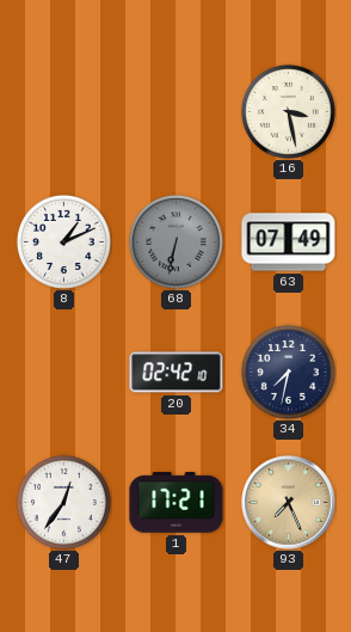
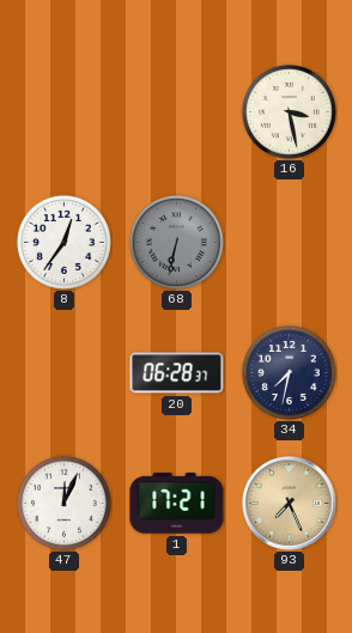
8: 1:11 -> 12:36 (63, 242)
63: 07:49 -> none (289, 243)
20: 02:42 -> 06:28 (177, 373)
47: 12:36 -> 12:04 (63, 503)
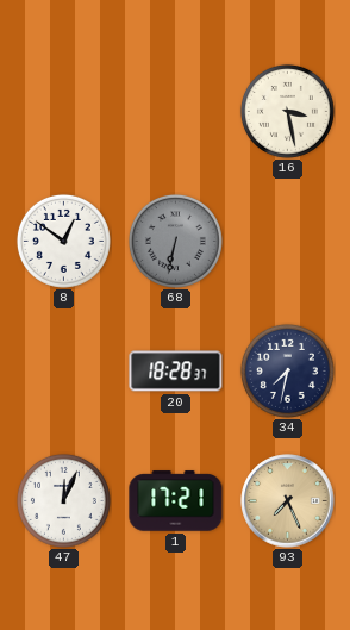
8: 12:36 -> 12:51 (63, 241)
20: 06:28 -> 18:28 (176, 372)
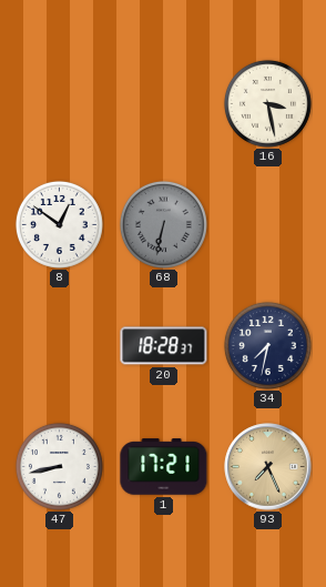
47: 12:04 -> 8:43 (59, 466)
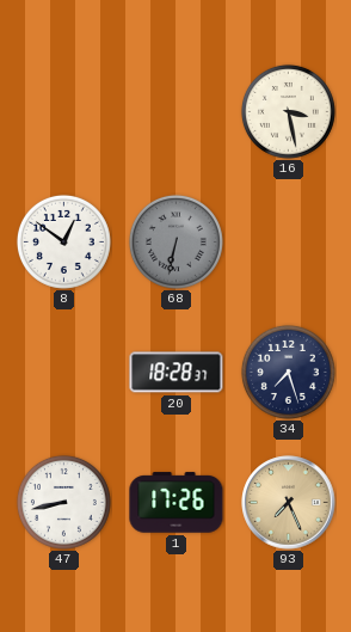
34: 7:32 -> 7:27 (288, 372)
1: 17:21 -> 17:26 (177, 503)
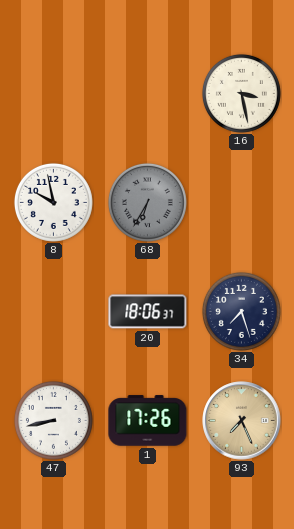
8: 12:51 -> 9:58 (53, 202)
68: 6:32 -> 6:35 (147, 202)
20: 18:28 -> 18:06 (148, 312)
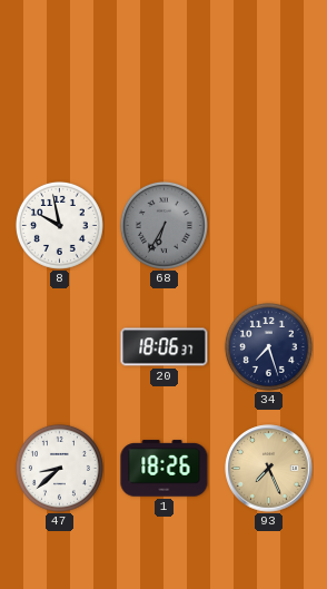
16: 3:28 -> none (241, 93)
47: 8:43 -> 8:38 (59, 468)
1: 17:26 -> 18:26 (165, 469)
